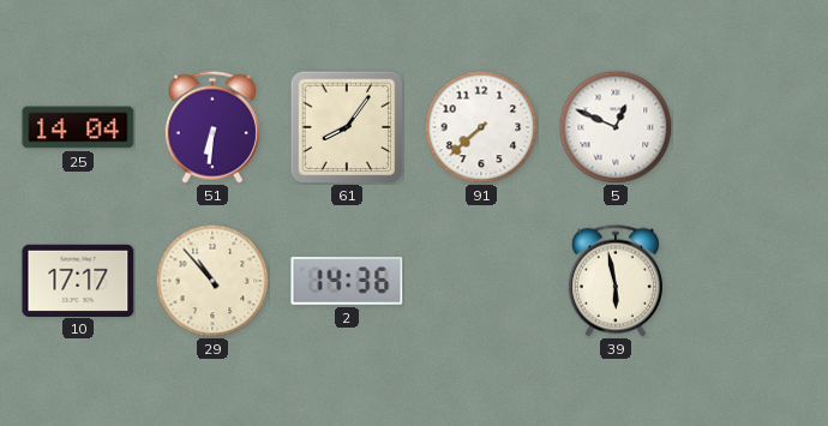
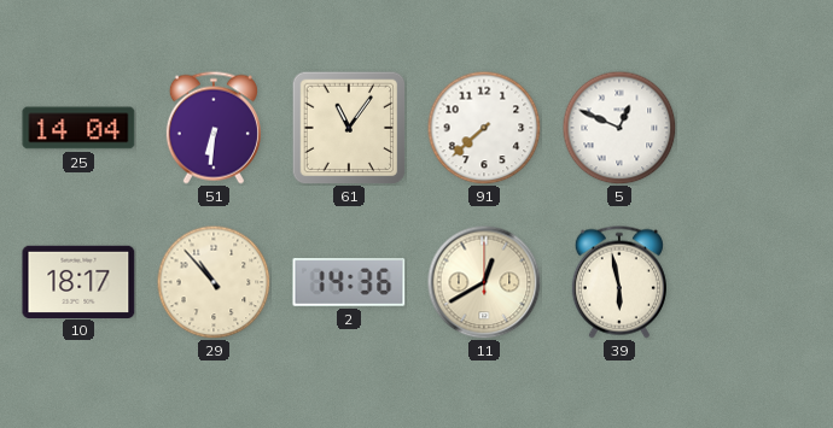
61: 8:06 -> 11:06 (349, 128)
10: 17:17 -> 18:17 (78, 281)
11: none -> 12:40 (484, 282)
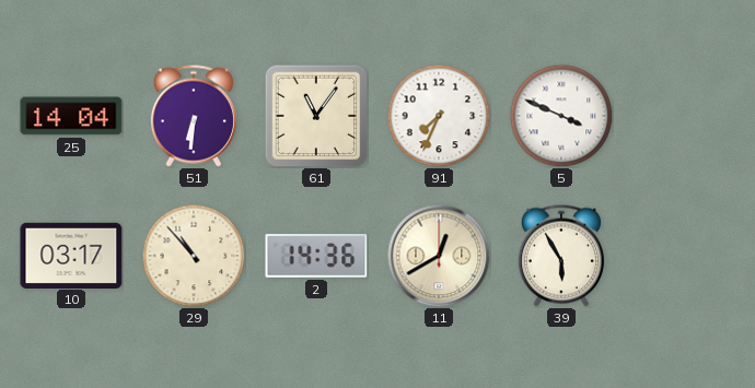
91: 7:38 -> 7:34 (439, 116)
5: 12:49 -> 3:49 (561, 116)
10: 18:17 -> 03:17 (71, 255)
39: 5:58 -> 5:55 (561, 256)
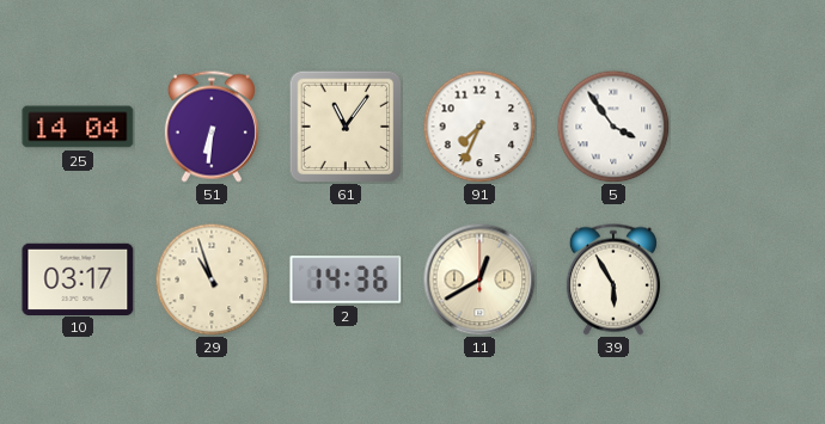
5: 3:49 -> 3:54 (613, 127)
29: 10:53 -> 10:57 (212, 279)
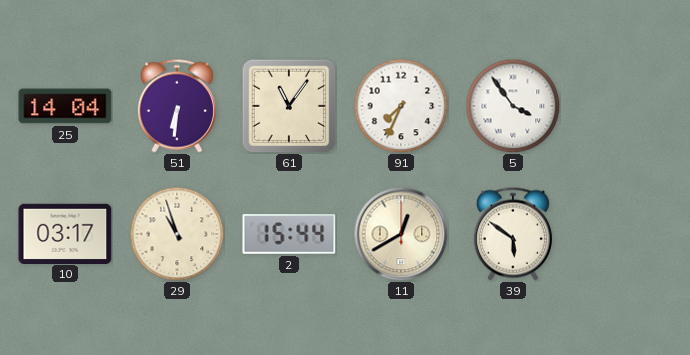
2: 14:36 -> 15:44 (289, 235)
39: 5:55 -> 5:51 (513, 234)
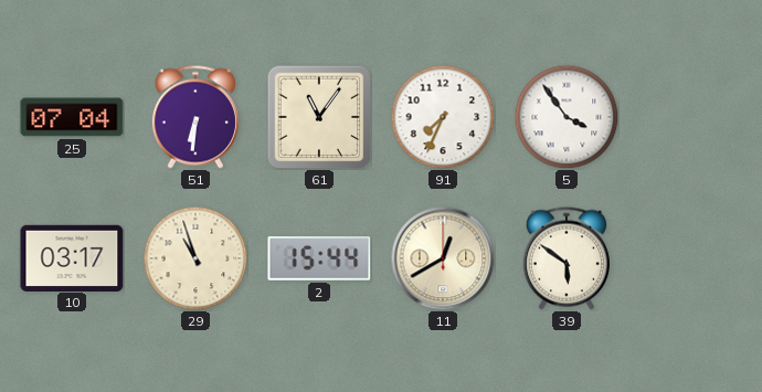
25: 14:04 -> 07:04 (72, 117)
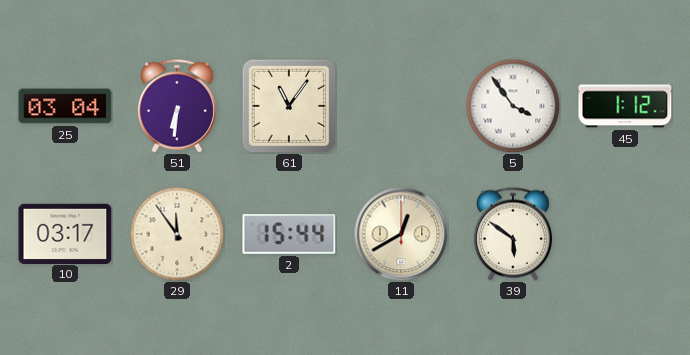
25: 07:04 -> 03:04 (65, 106)
91: 7:34 -> none (443, 117)
45: none -> 1:12 (625, 106)
29: 10:57 -> 11:54 (177, 234)
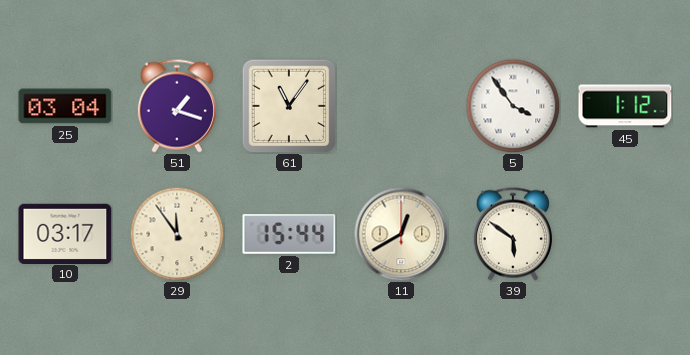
51: 6:31 -> 1:18 (177, 106)
